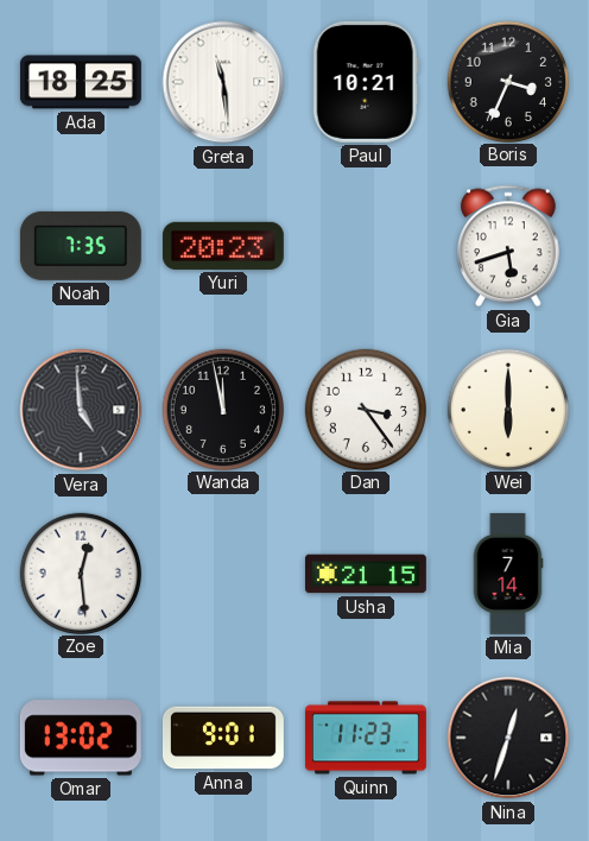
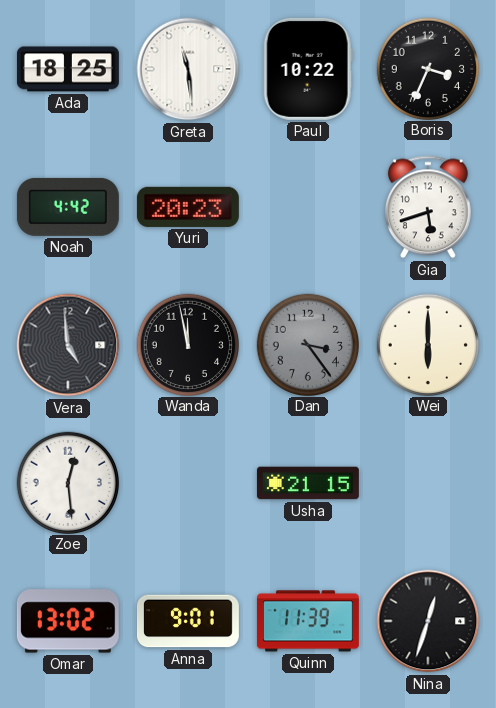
Paul: 10:21 -> 10:22 (308, 69)
Noah: 7:35 -> 4:42 (68, 207)
Dan dial: white -> grey (307, 344)
Mia: 7:14 -> none (508, 574)
Quinn: 11:23 -> 11:39 (308, 621)
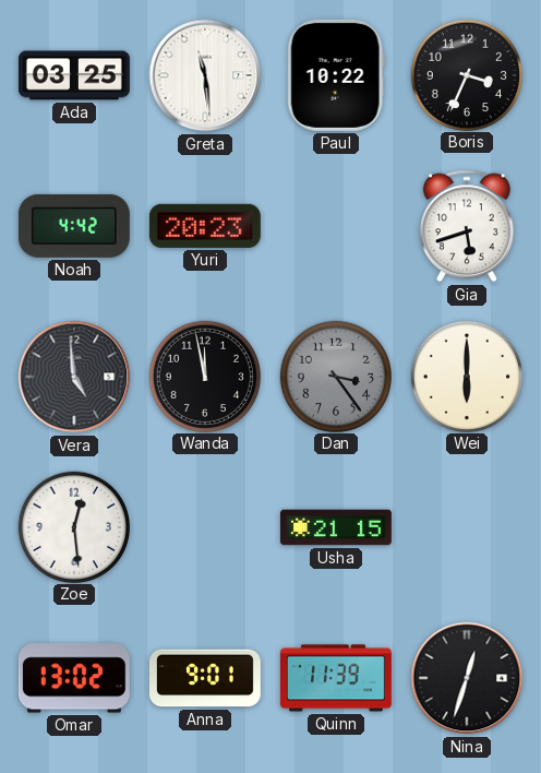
Ada: 18:25 -> 03:25 (74, 75)
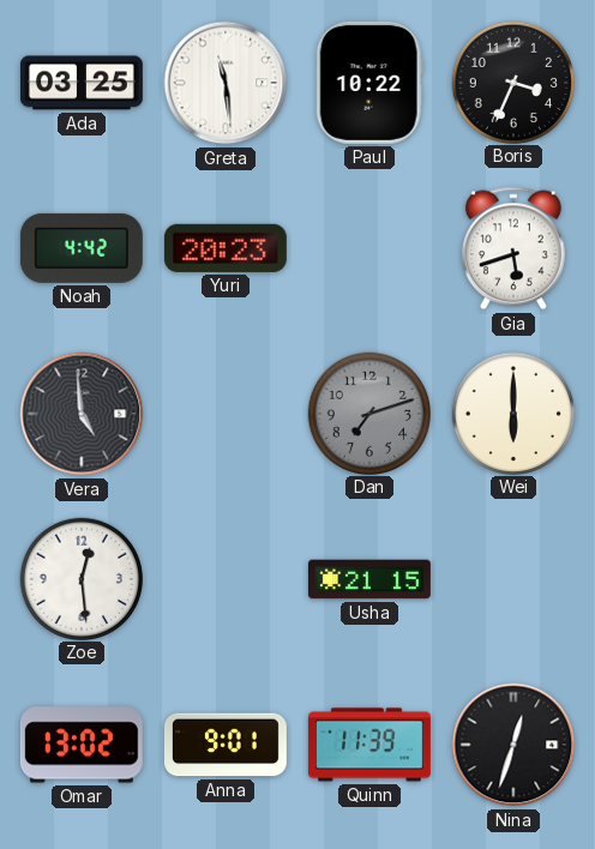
Wanda: 11:58 -> none (204, 376)
Dan: 3:24 -> 7:12 (368, 413)
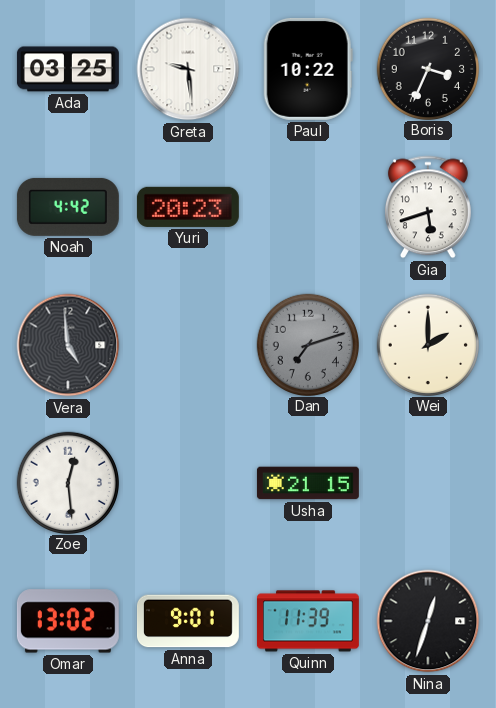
Greta: 11:29 -> 9:29 (188, 69)
Wei: 6:00 -> 2:00 (427, 344)
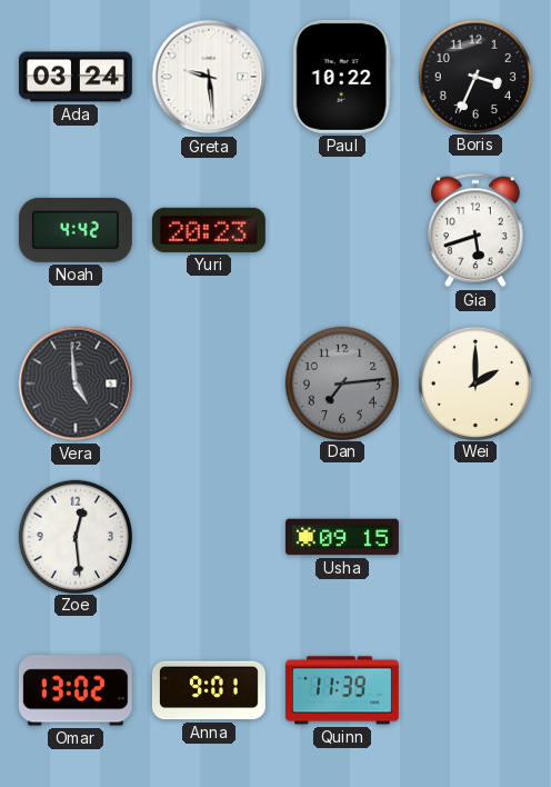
Ada: 03:25 -> 03:24 (76, 77)
Dan: 7:12 -> 7:14 (341, 382)
Usha: 21:15 -> 09:15 (342, 537)
Nina: 12:33 -> none (428, 621)
